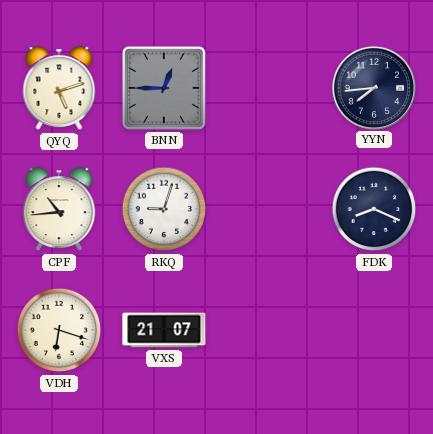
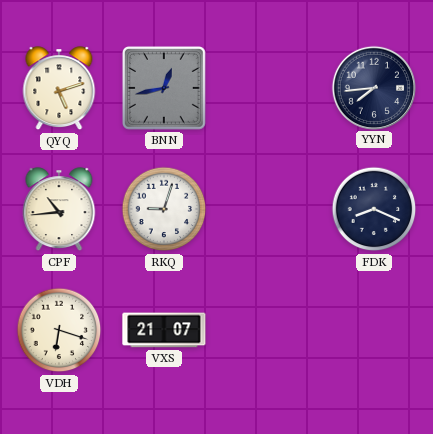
BNN: 12:45 -> 12:43 (164, 88)
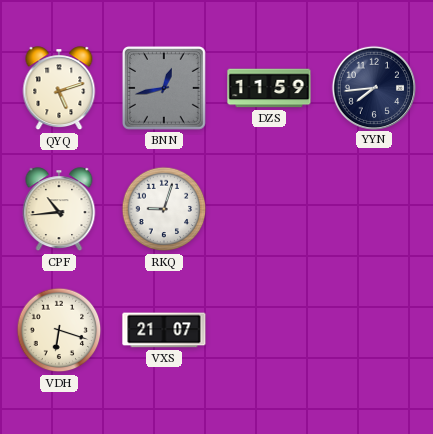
DZS: none -> 11:59 (269, 88)
FDK: 8:19 -> none (374, 209)
